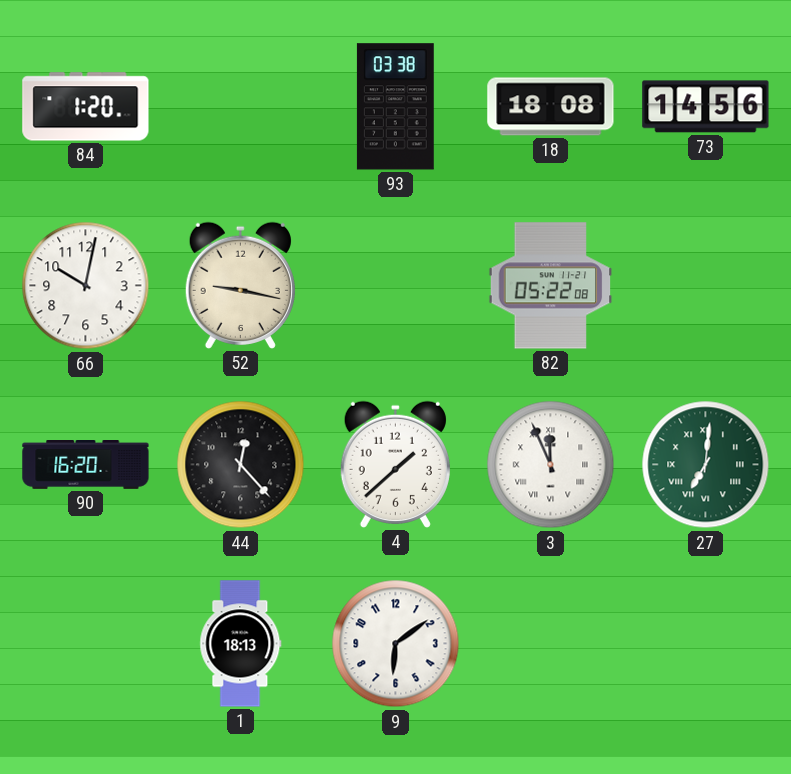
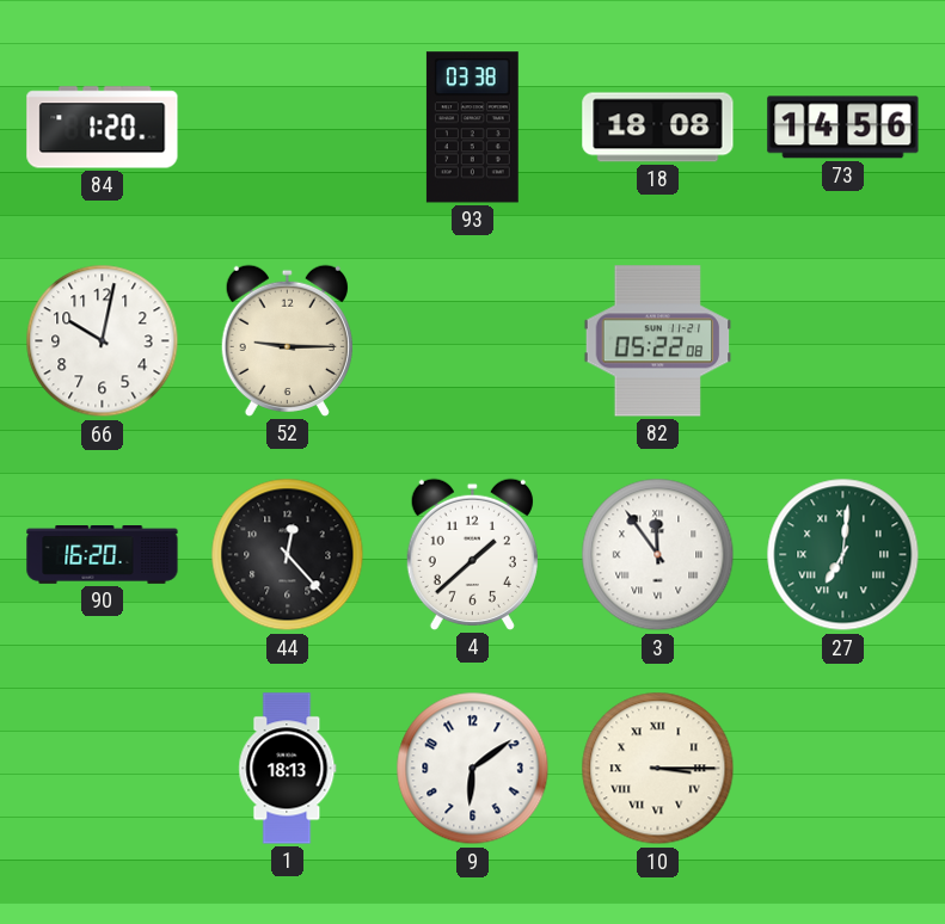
52: 9:17 -> 9:15 (287, 340)
3: 11:56 -> 11:54 (658, 555)
10: none -> 3:15 (658, 769)
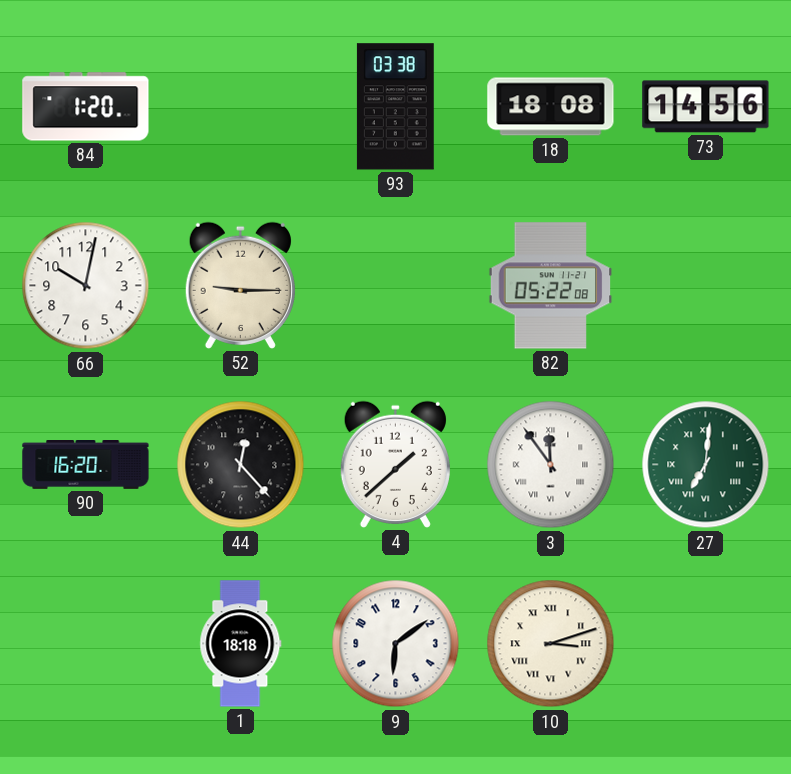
1: 18:13 -> 18:18 (241, 644)
10: 3:15 -> 3:12 (551, 644)
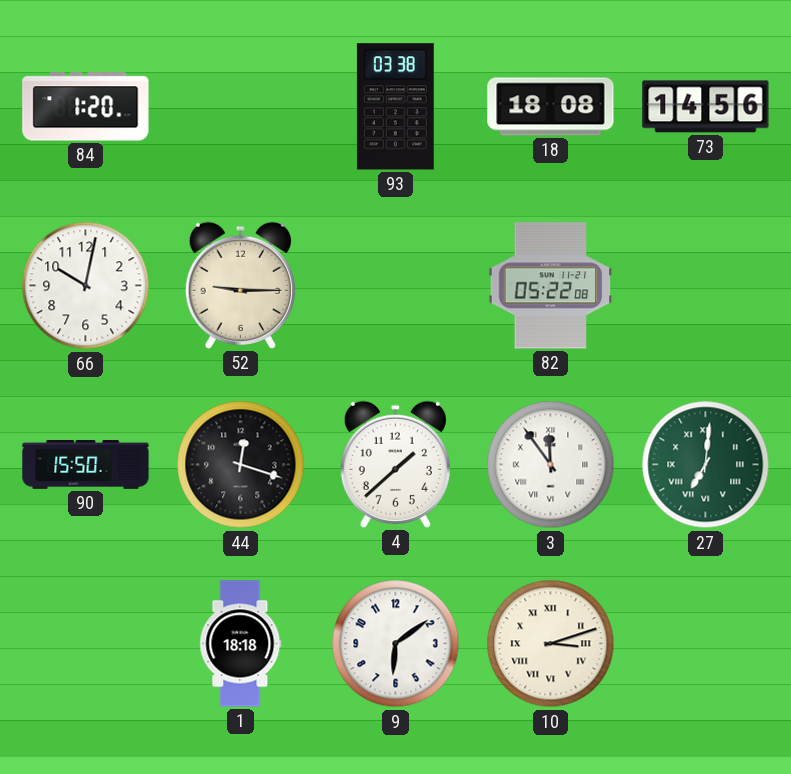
90: 16:20 -> 15:50 (86, 465)
44: 12:23 -> 12:18 (241, 465)
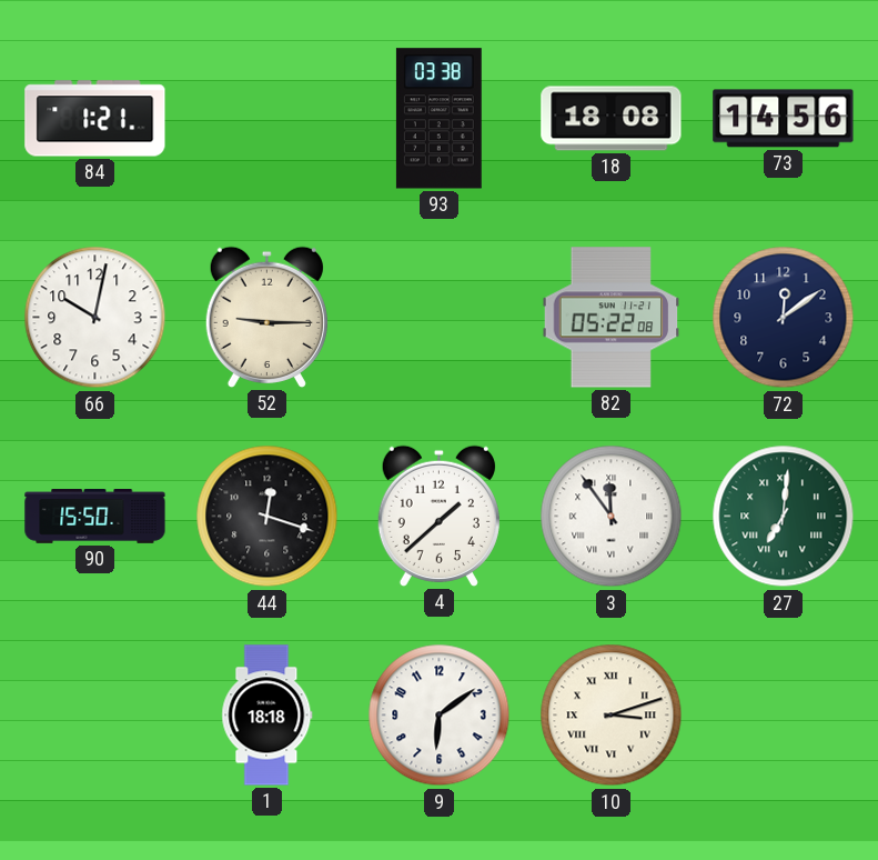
84: 1:20 -> 1:21 (95, 119)
72: none -> 12:09 (784, 318)
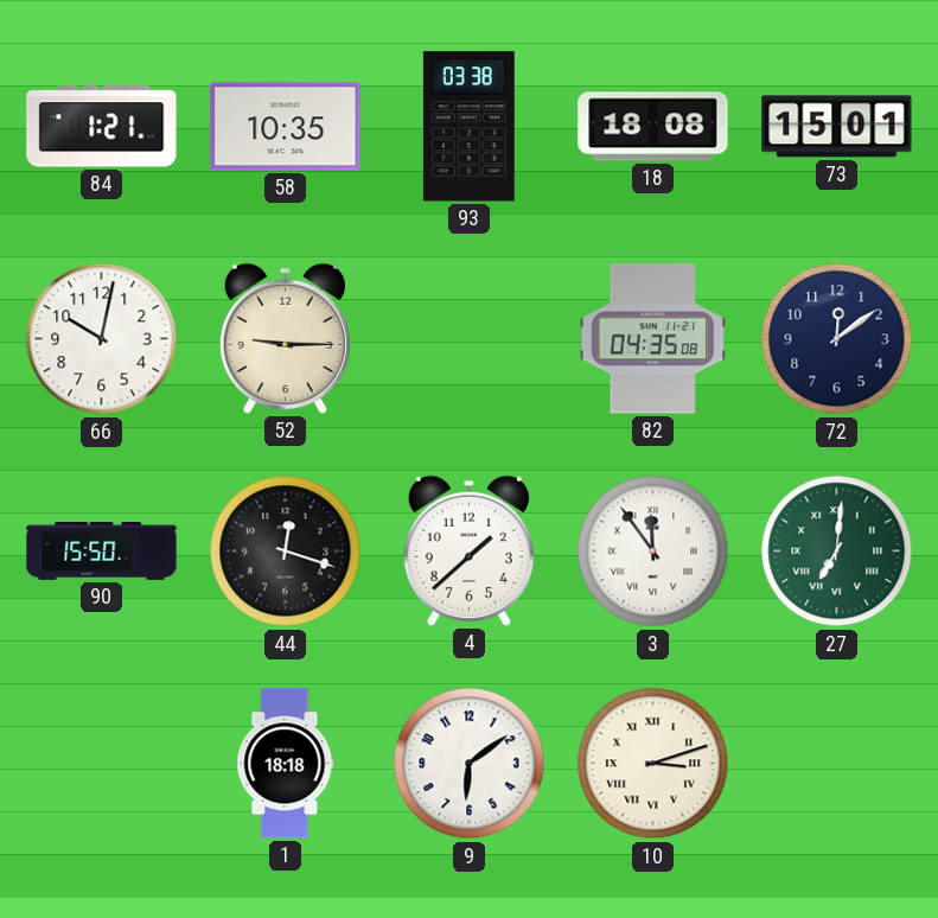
58: none -> 10:35 (286, 127)
73: 14:56 -> 15:01 (837, 127)
82: 05:22 -> 04:35 (653, 339)
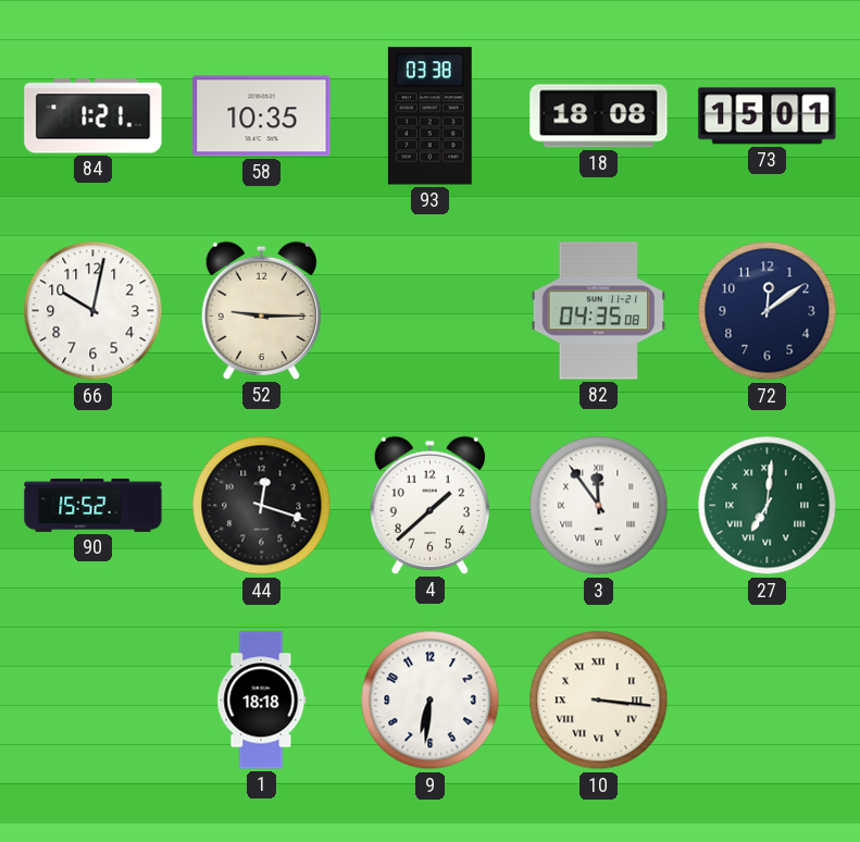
90: 15:50 -> 15:52 (94, 506)
9: 6:09 -> 6:31 (431, 701)
10: 3:12 -> 3:16 (599, 701)
